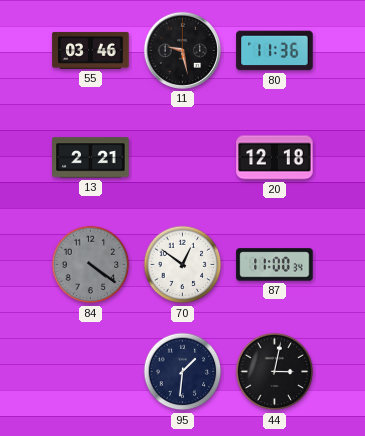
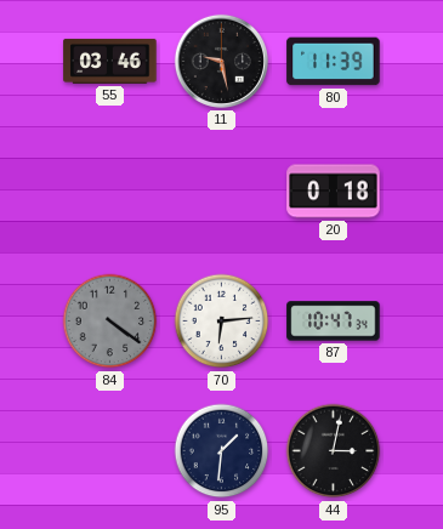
80: 11:36 -> 11:39 (334, 62)
13: 2:21 -> none (91, 158)
20: 12:18 -> 0:18 (334, 192)
70: 12:51 -> 6:14 (222, 322)
87: 11:00 -> 10:47 (334, 322)
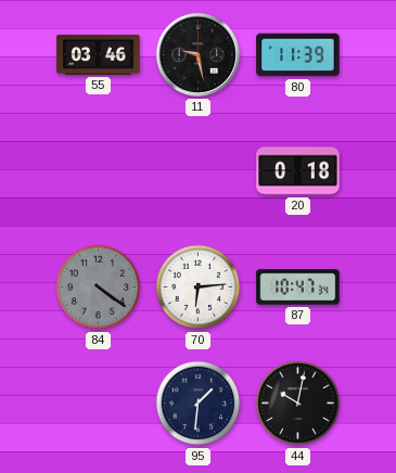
44: 3:02 -> 10:02 (298, 404)
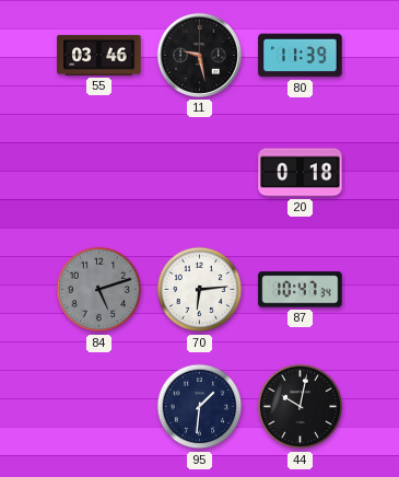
84: 4:21 -> 5:12 (99, 290)
